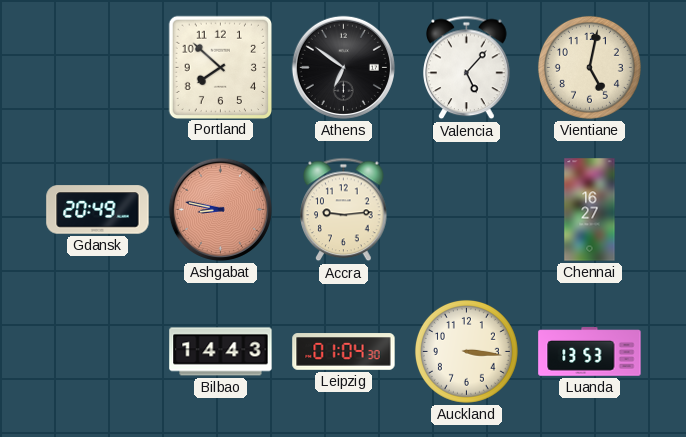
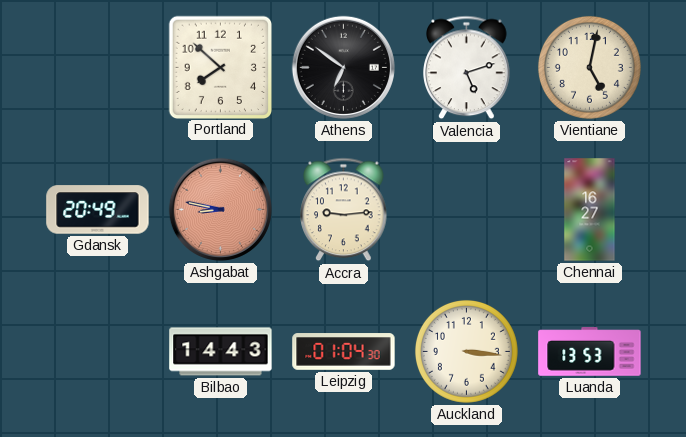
Valencia: 5:07 -> 5:12 (467, 68)
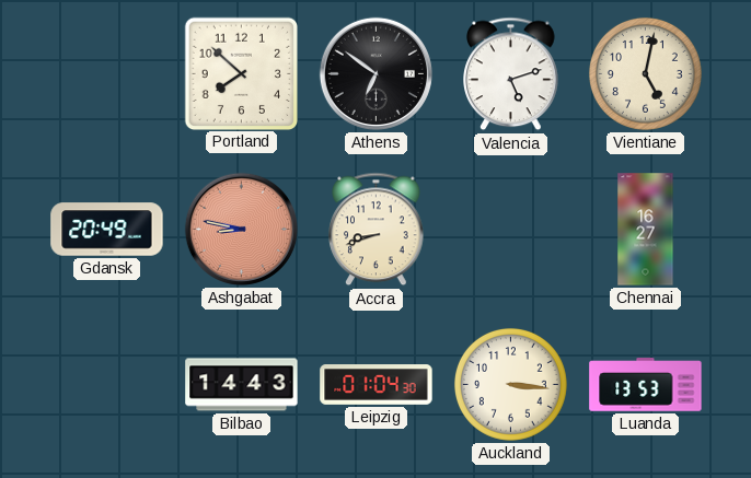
Accra: 9:14 -> 8:42 (377, 230)
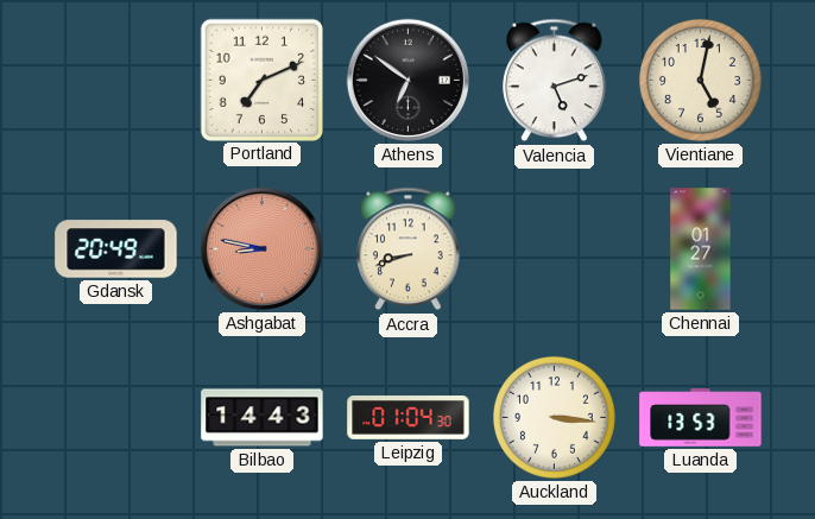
Portland: 7:52 -> 7:11 (261, 80)
Chennai: 16:27 -> 01:27 (701, 249)
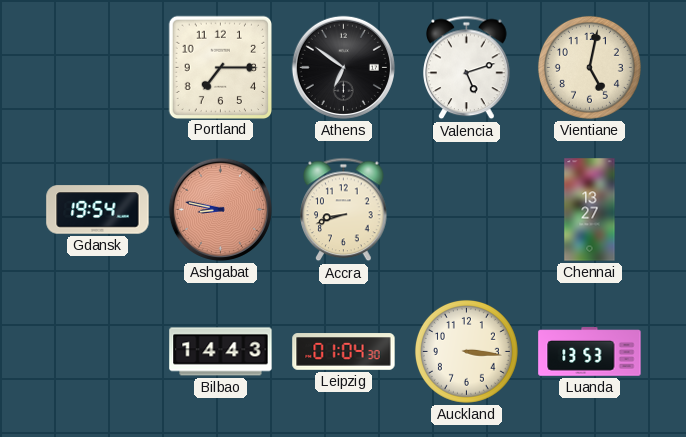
Portland: 7:11 -> 7:15 (220, 67)
Gdansk: 20:49 -> 19:54 (98, 210)
Chennai: 01:27 -> 13:27 (590, 210)
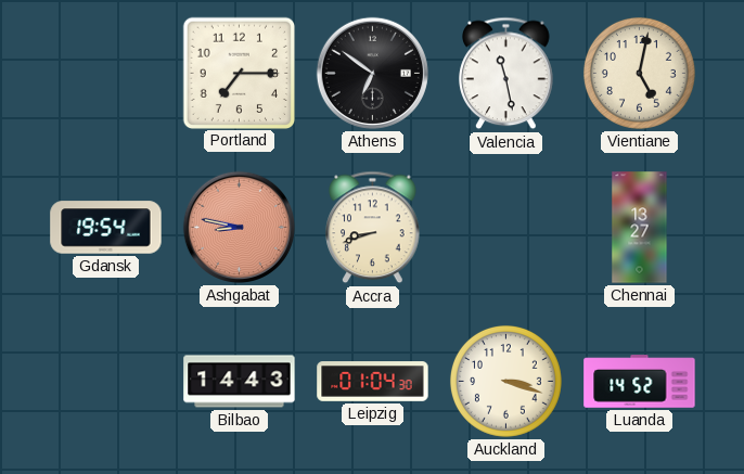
Valencia: 5:12 -> 11:28 (506, 74)
Auckland: 3:16 -> 3:18 (505, 381)
Luanda: 13:53 -> 14:52 (640, 382)
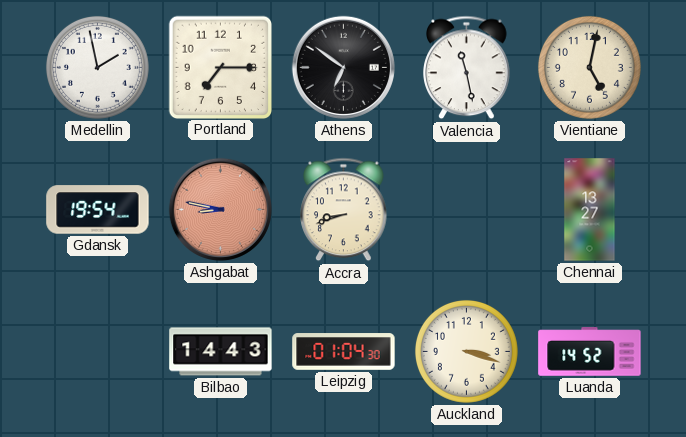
Medellin: none -> 1:58 (97, 67)
